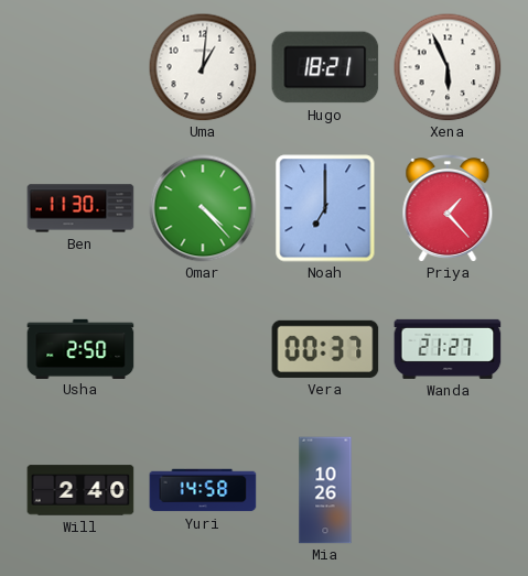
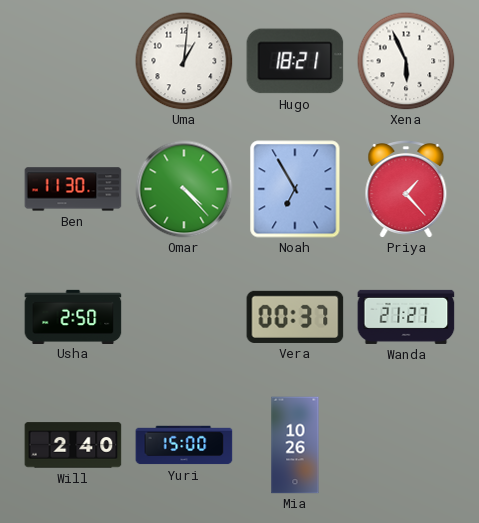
Noah: 7:00 -> 6:55 (295, 189)
Yuri: 14:58 -> 15:00 (184, 445)
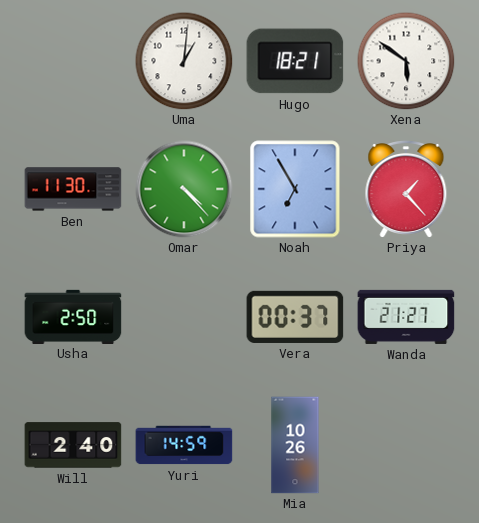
Xena: 5:56 -> 5:51 (406, 61)
Yuri: 15:00 -> 14:59 (184, 445)
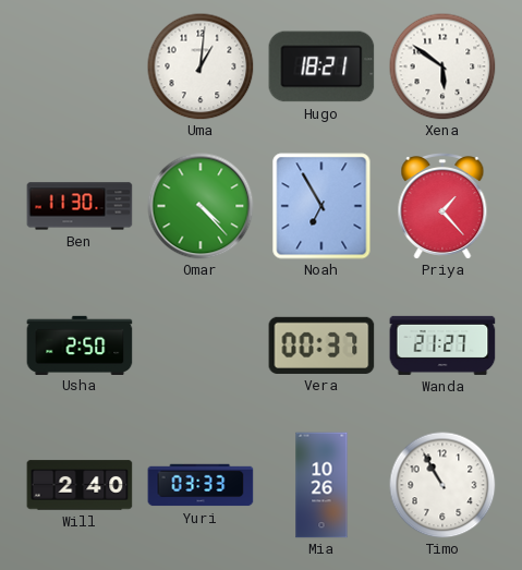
Yuri: 14:59 -> 03:33 (201, 485)
Timo: none -> 10:55 (442, 485)
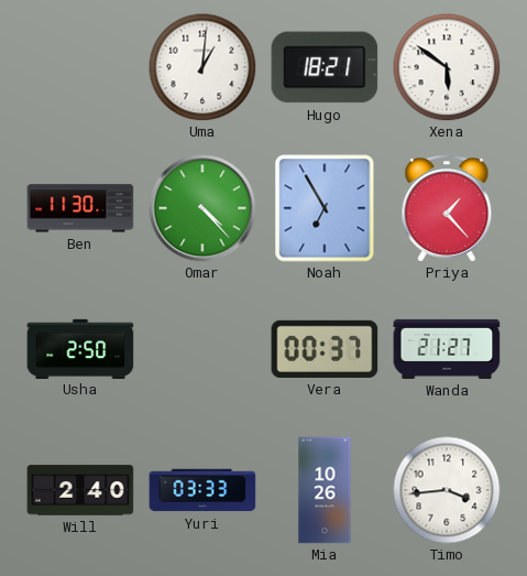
Timo: 10:55 -> 3:44 (447, 490)
